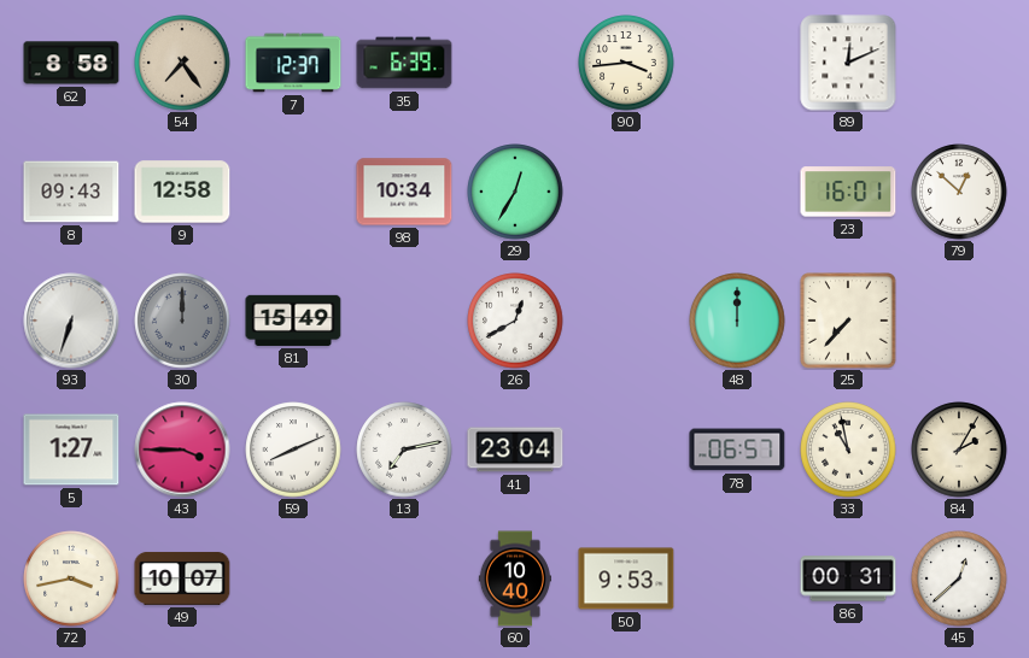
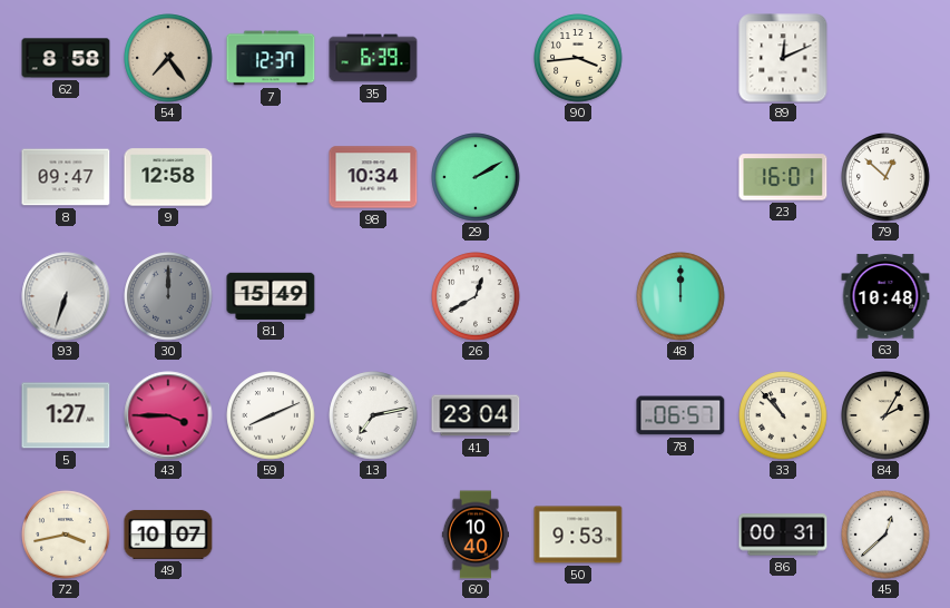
8: 09:43 -> 09:47 (66, 177)
29: 12:35 -> 2:10 (476, 177)
25: 7:37 -> none (848, 321)
63: none -> 10:48 (885, 296)
33: 10:58 -> 10:53 (783, 415)
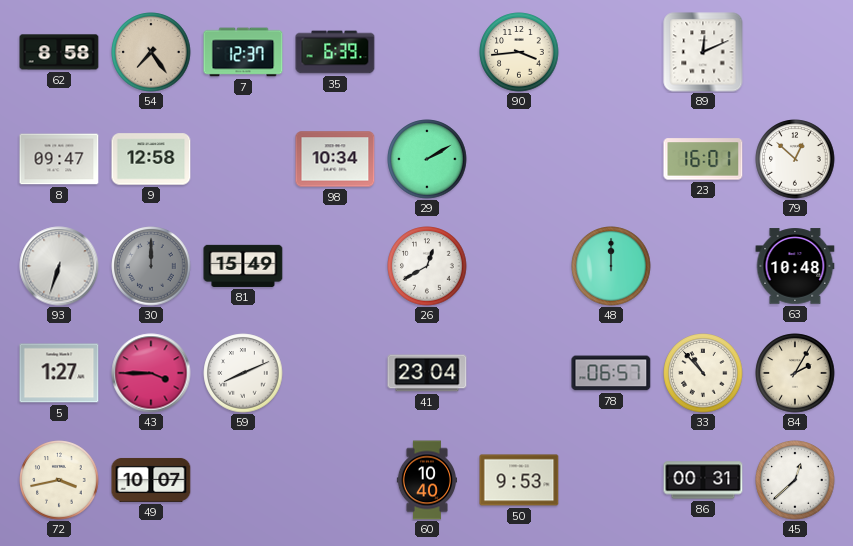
13: 7:13 -> none (373, 415)
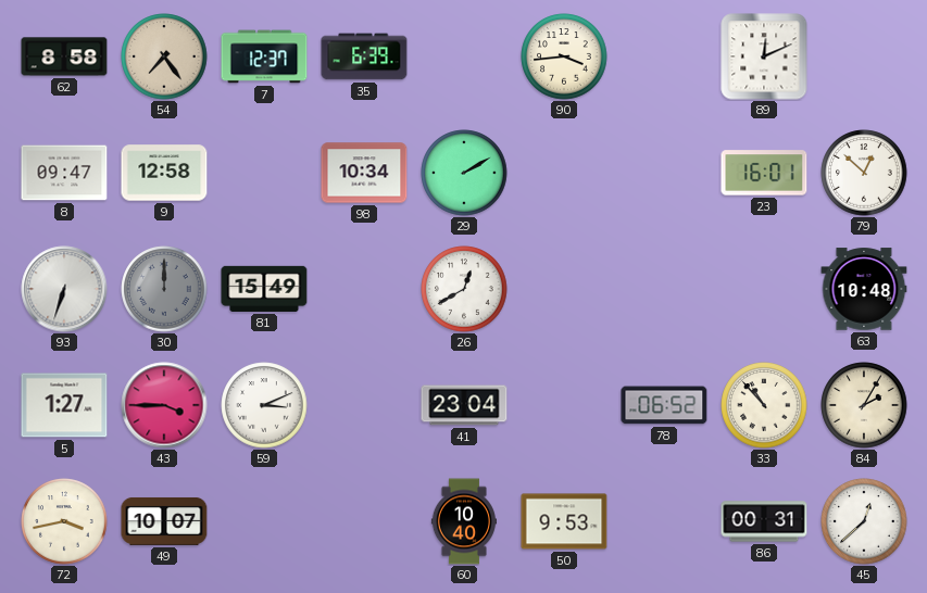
48: 12:00 -> none (611, 266)
59: 8:11 -> 3:11 (264, 405)
78: 06:57 -> 06:52 (664, 405)
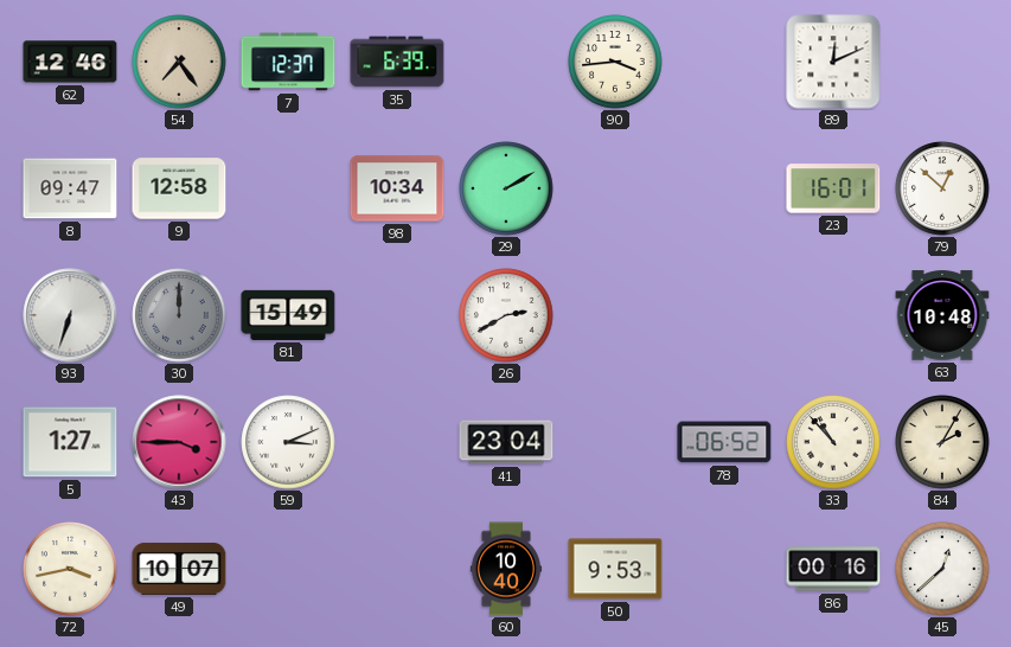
62: 8:58 -> 12:46 (70, 62)
26: 12:40 -> 2:40 (506, 315)
86: 00:31 -> 00:16 (833, 569)
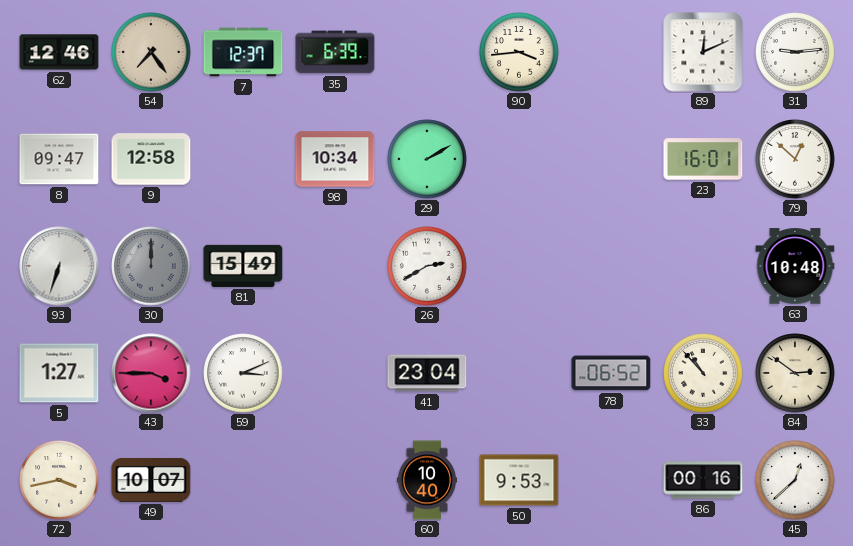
31: none -> 9:14 (795, 52)
84: 2:05 -> 2:51 (795, 373)
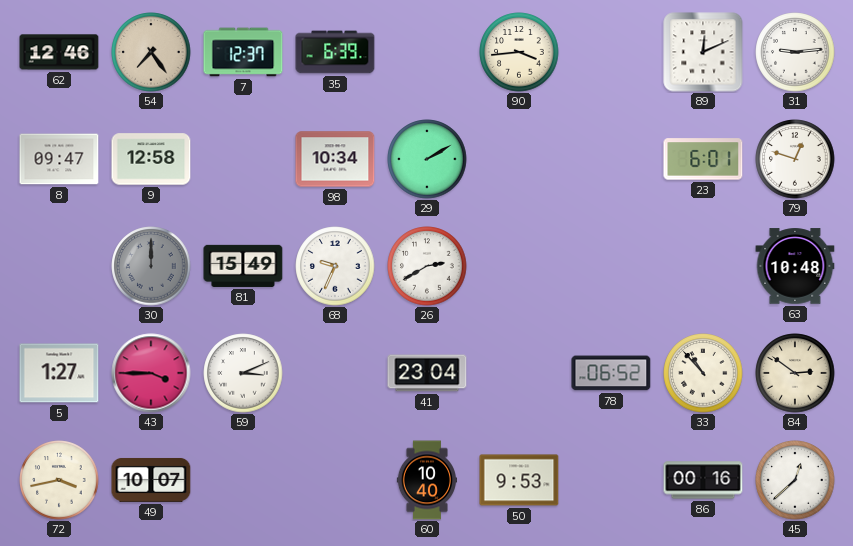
23: 16:01 -> 6:01 (703, 159)
79: 12:52 -> 12:48 (795, 159)
93: 6:33 -> none (59, 266)
68: none -> 9:34 (335, 266)
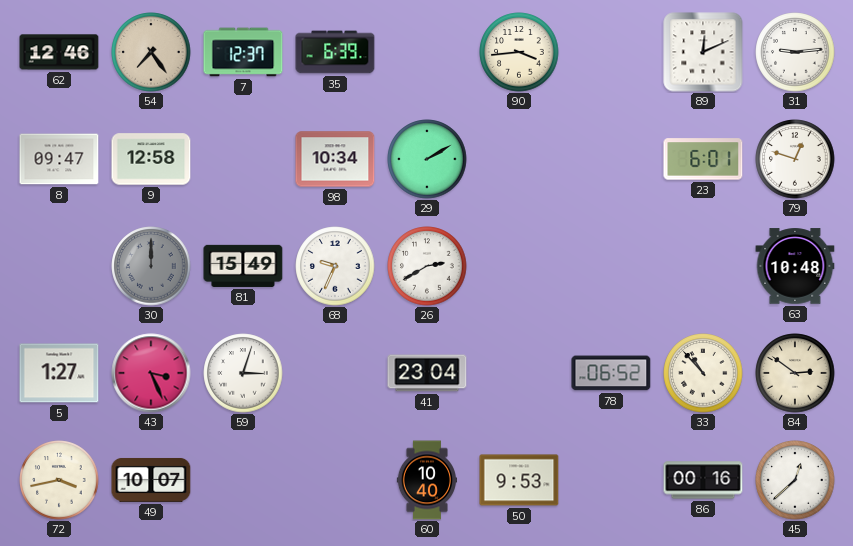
43: 3:45 -> 3:26 (151, 373)
59: 3:11 -> 3:03 (243, 373)
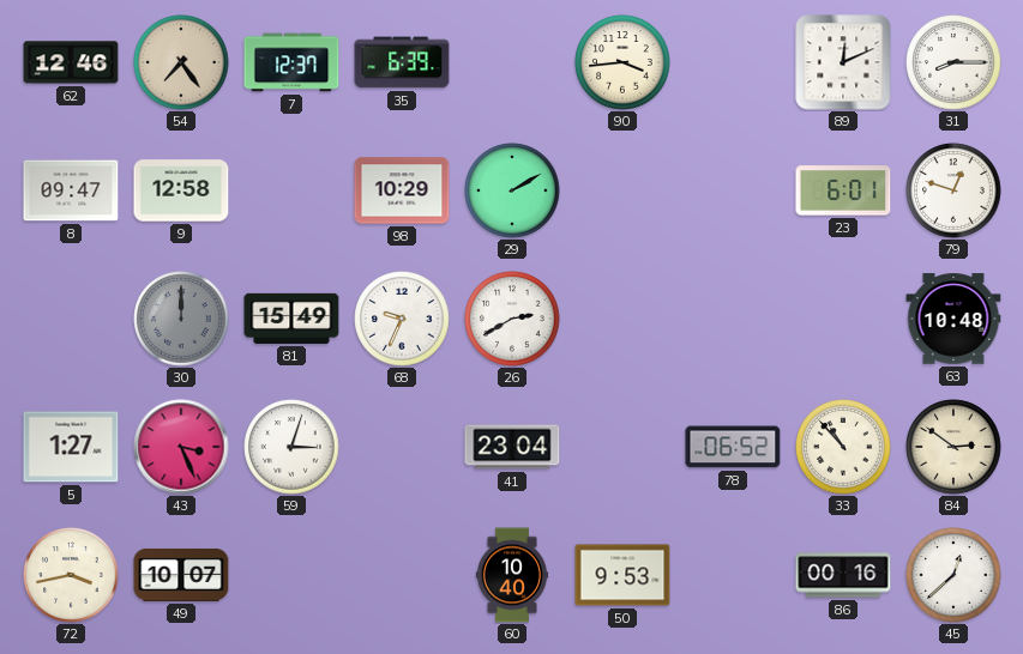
31: 9:14 -> 8:15 (953, 62)
98: 10:34 -> 10:29 (402, 190)
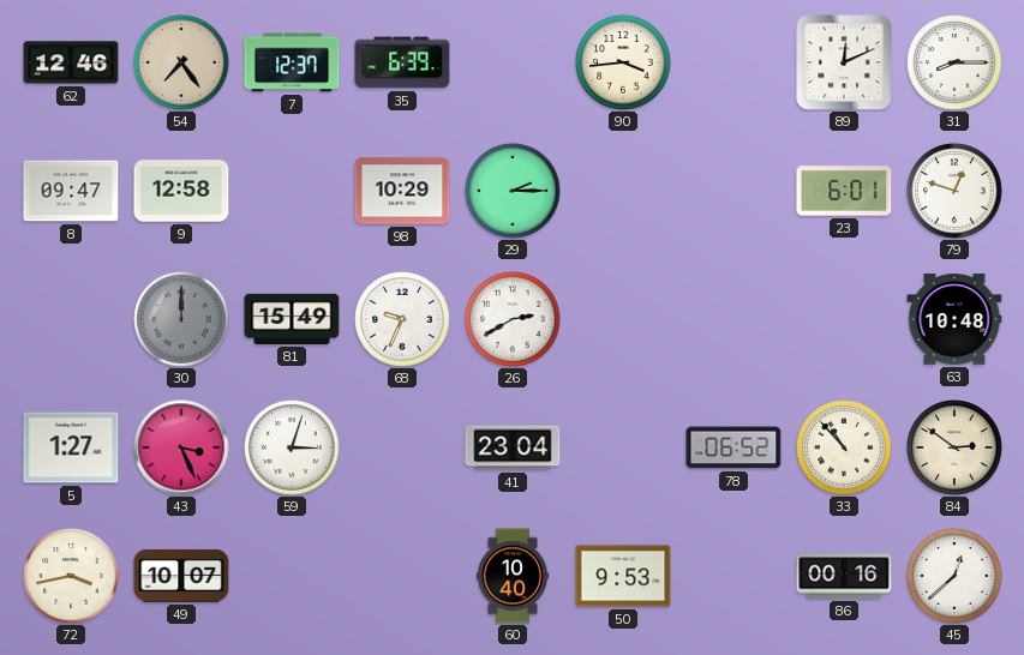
29: 2:10 -> 2:15 (513, 191)
